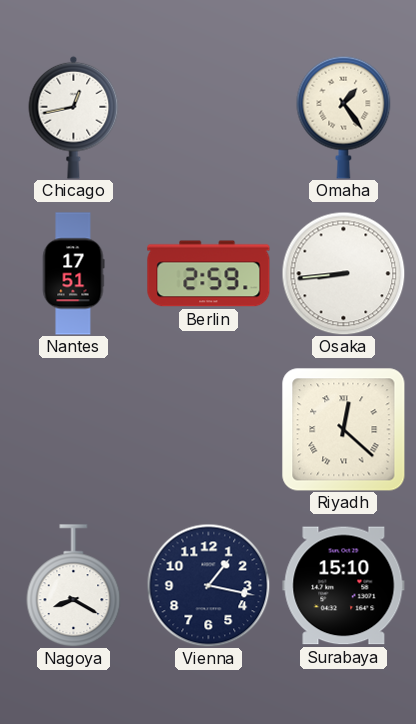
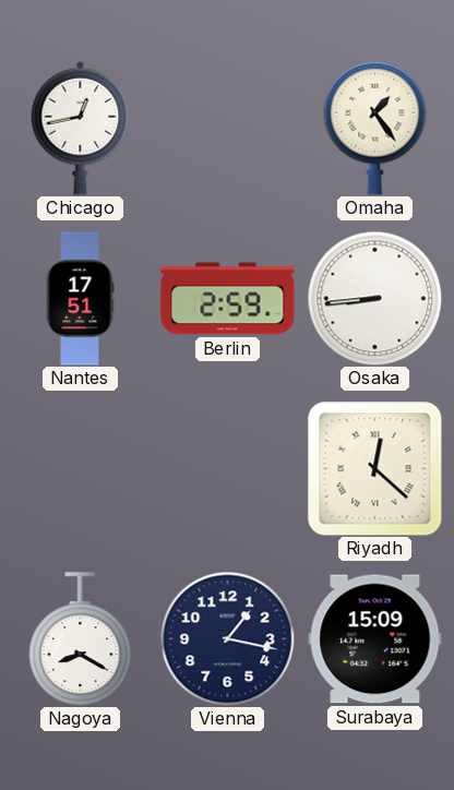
Surabaya: 15:10 -> 15:09 (375, 639)
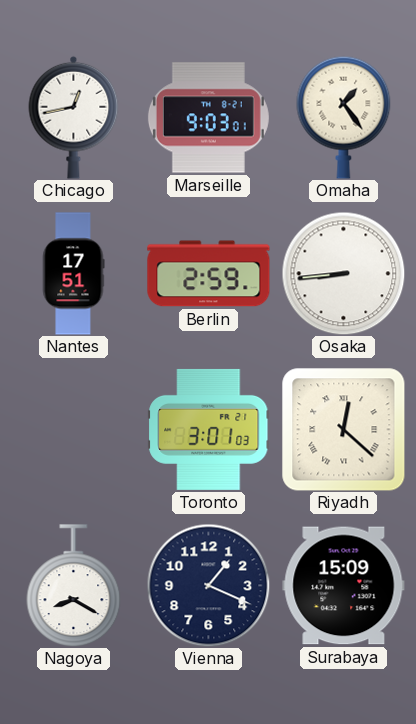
Marseille: none -> 9:03 (208, 118)
Toronto: none -> 3:01 (209, 429)
Vienna: 1:17 -> 1:19 (208, 585)
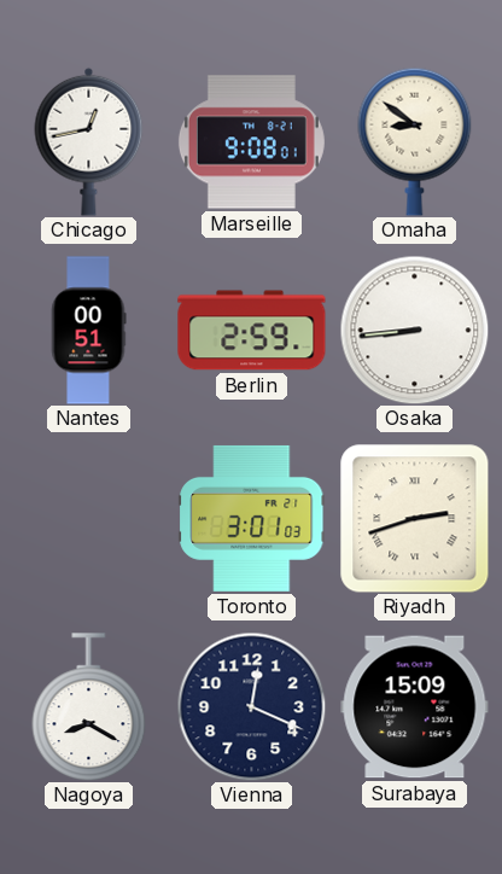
Marseille: 9:03 -> 9:08 (251, 142)
Omaha: 1:24 -> 8:51 (415, 141)
Nantes: 17:51 -> 00:51 (88, 331)
Riyadh: 12:22 -> 2:42 (415, 519)
Vienna: 1:19 -> 12:19 (251, 706)
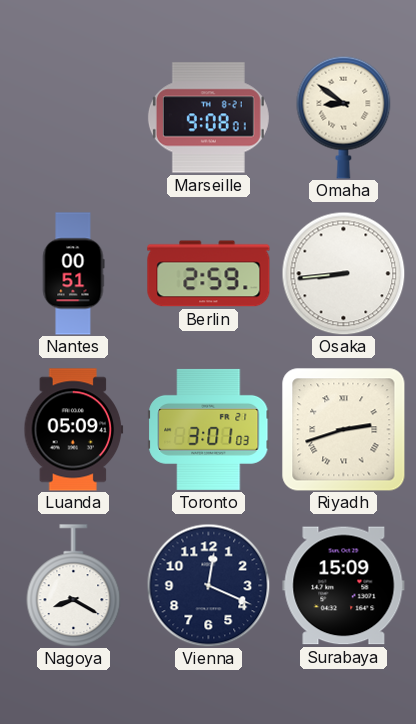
Chicago: 12:43 -> none (89, 141)
Luanda: none -> 05:09 (74, 430)
